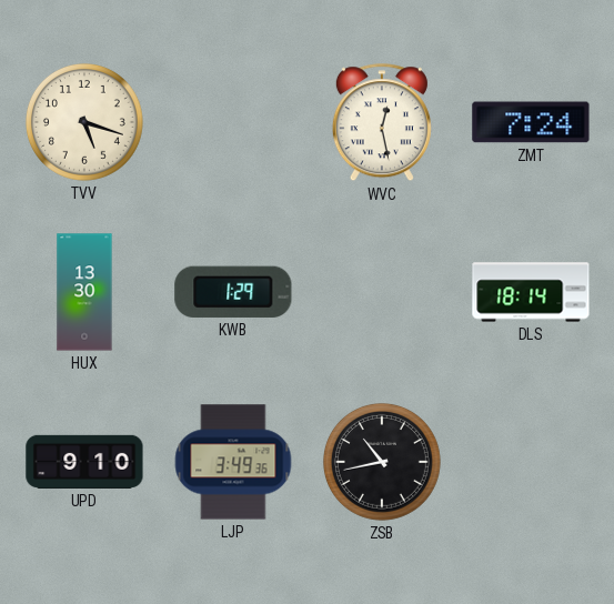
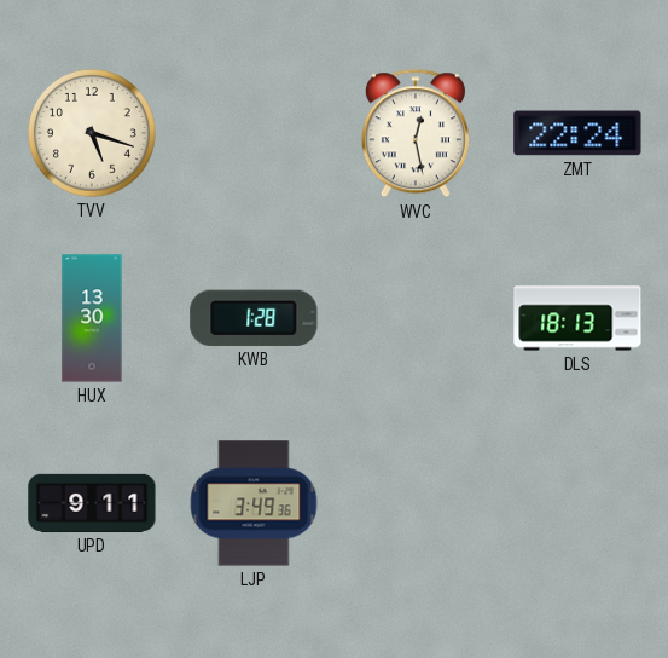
ZMT: 7:24 -> 22:24 (577, 133)
KWB: 1:29 -> 1:28 (254, 318)
DLS: 18:14 -> 18:13 (577, 318)
UPD: 9:10 -> 9:11 (92, 503)
ZSB: 10:43 -> none (382, 462)
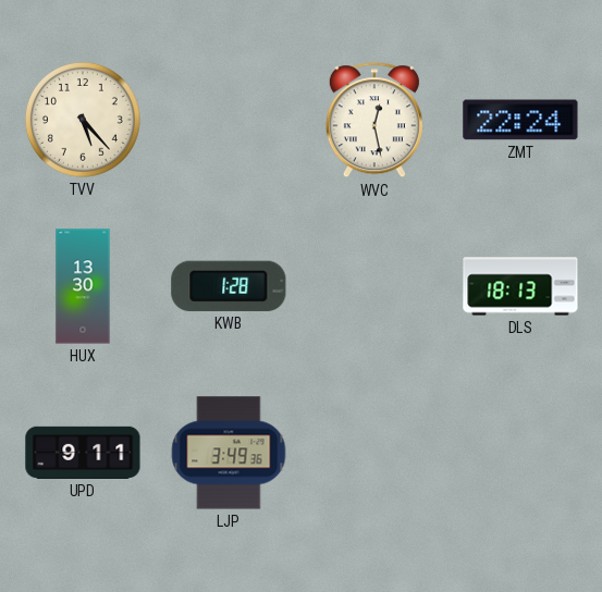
TVV: 5:18 -> 5:23 (83, 120)
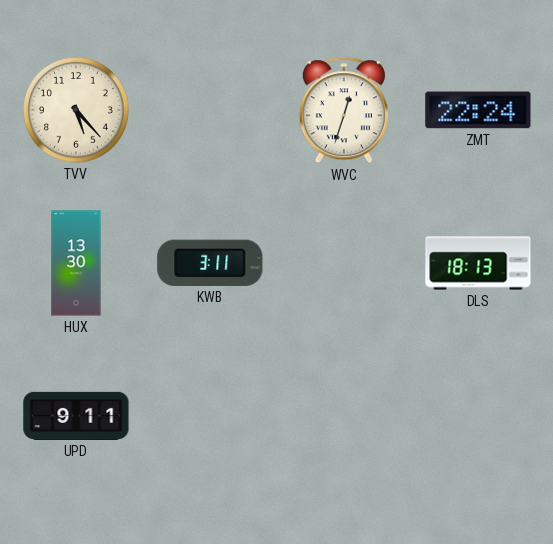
WVC: 12:28 -> 12:33 (344, 111)
KWB: 1:28 -> 3:11 (210, 263)
LJP: 3:49 -> none (229, 453)
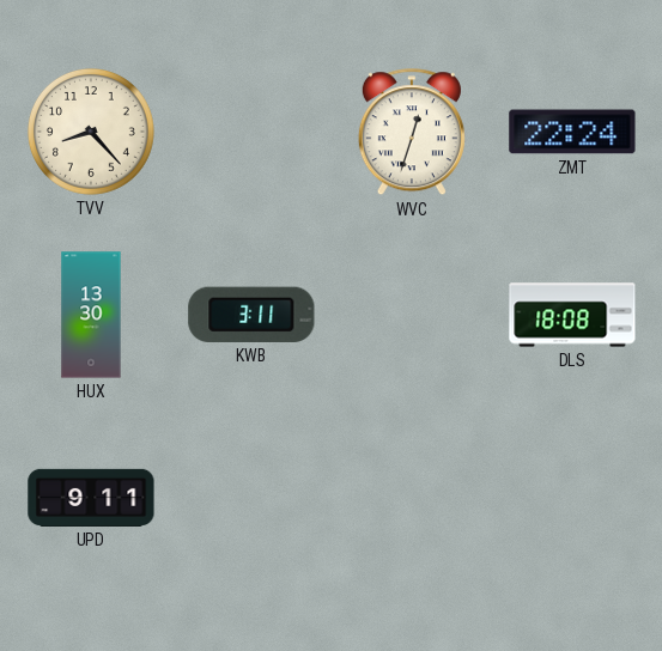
TVV: 5:23 -> 8:23 (91, 132)
DLS: 18:13 -> 18:08 (572, 315)
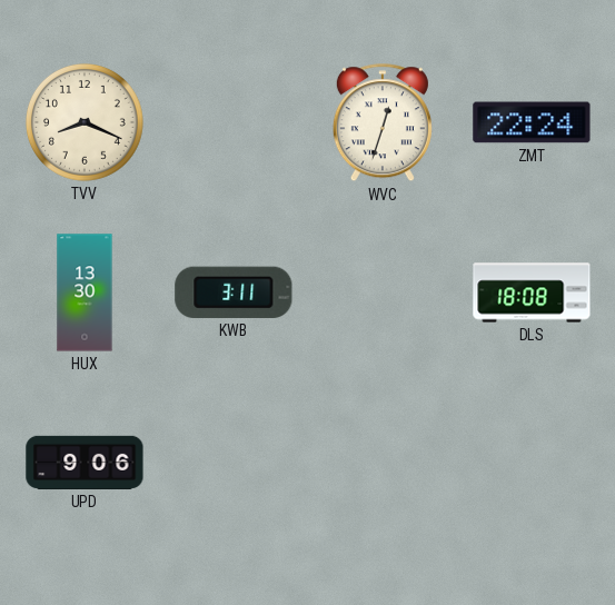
TVV: 8:23 -> 8:19 (85, 122)
UPD: 9:11 -> 9:06 (85, 463)
